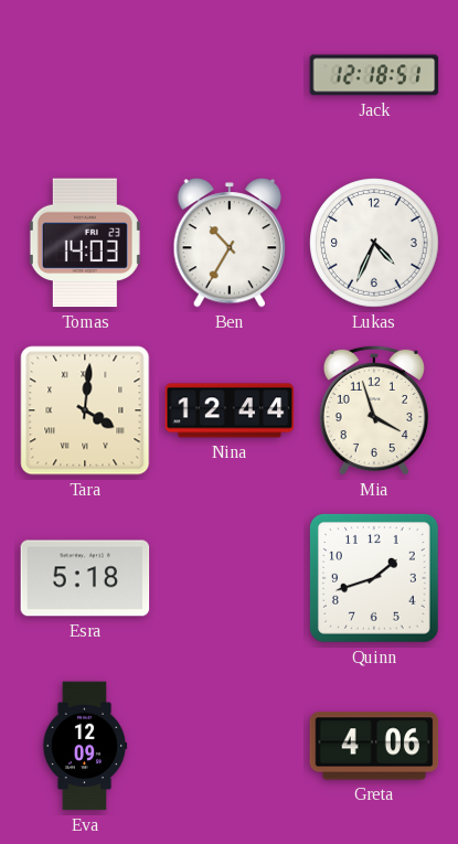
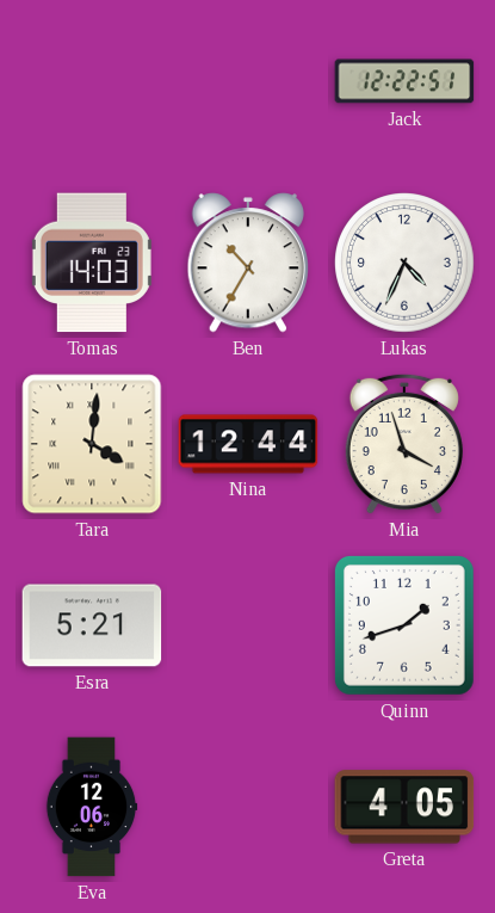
Jack: 12:18 -> 12:22 (404, 81)
Esra: 5:18 -> 5:21 (92, 625)
Eva: 12:09 -> 12:06 (92, 807)
Greta: 4:06 -> 4:05 (404, 807)
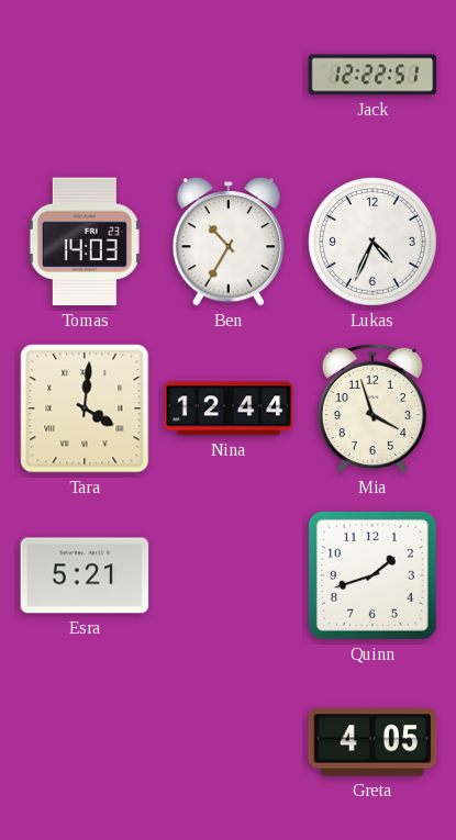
Eva: 12:06 -> none (92, 807)
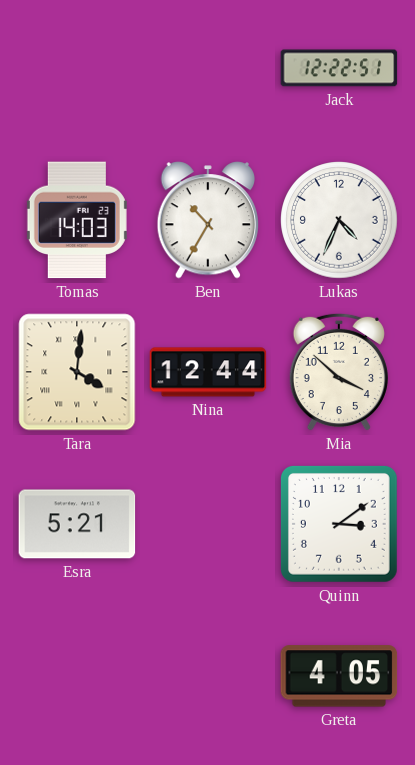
Mia: 3:57 -> 3:52 (339, 372)
Quinn: 1:42 -> 3:09 (339, 524)
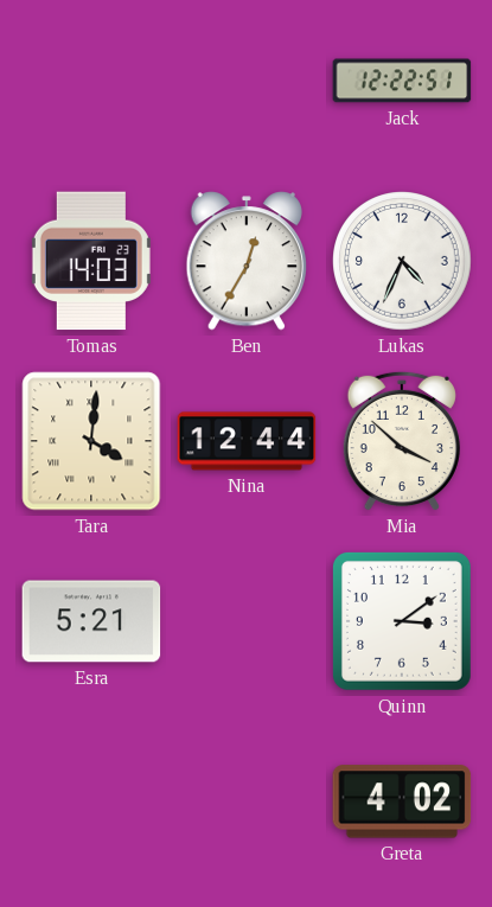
Ben: 10:35 -> 12:35 (247, 261)
Greta: 4:05 -> 4:02 (402, 801)
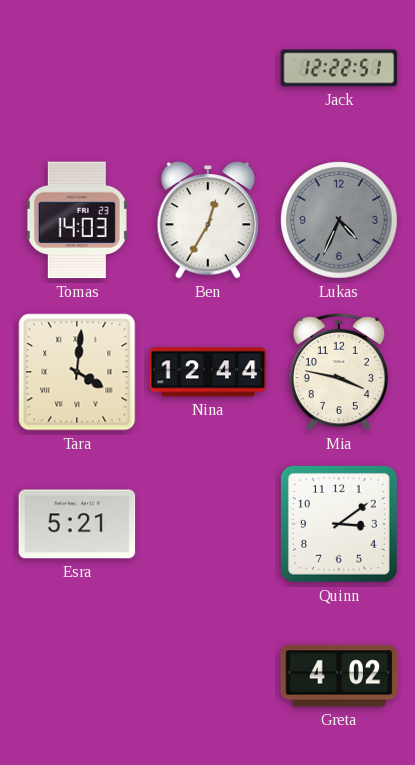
Lukas dial: white -> grey (339, 220)
Mia: 3:52 -> 3:47 (339, 372)
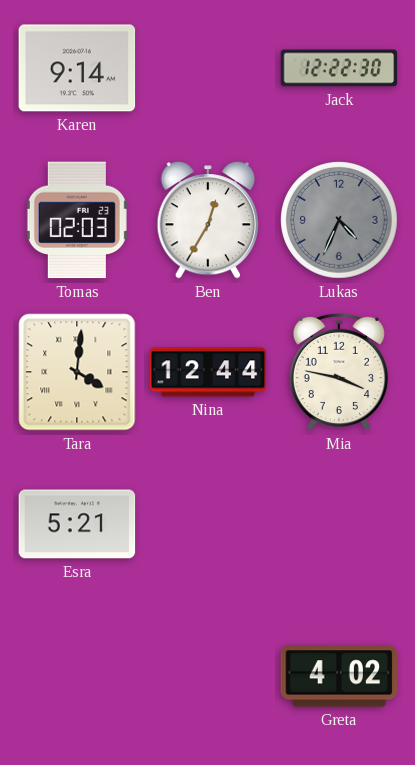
Karen: none -> 9:14 (77, 68)
Jack: 12:22:51 -> 12:22:30 (339, 68)
Tomas: 14:03 -> 02:03 (77, 220)
Quinn: 3:09 -> none (339, 524)
